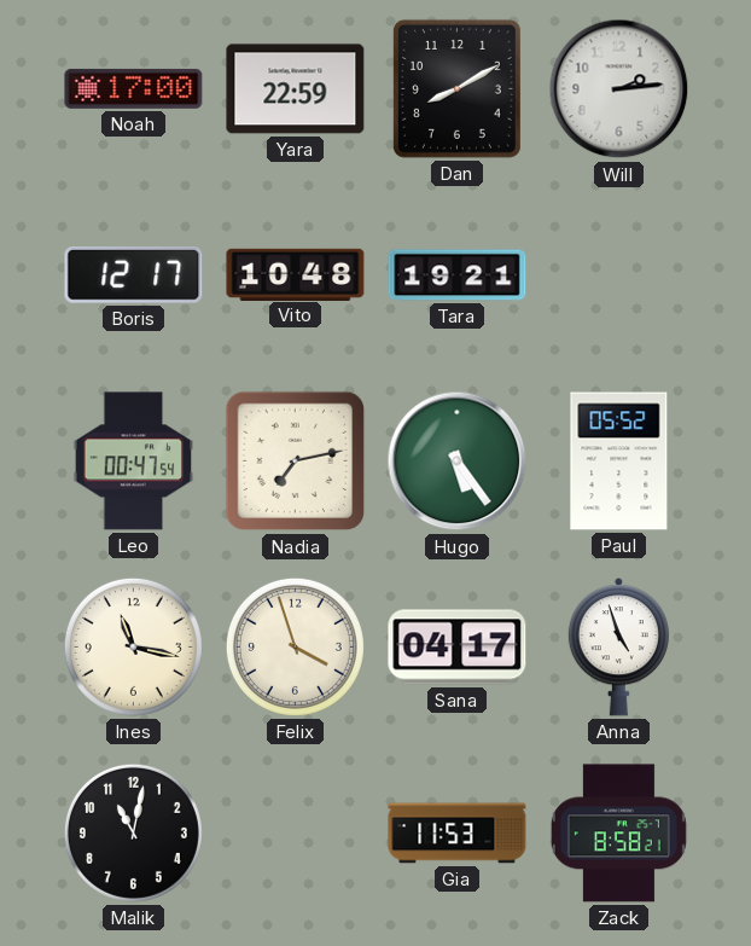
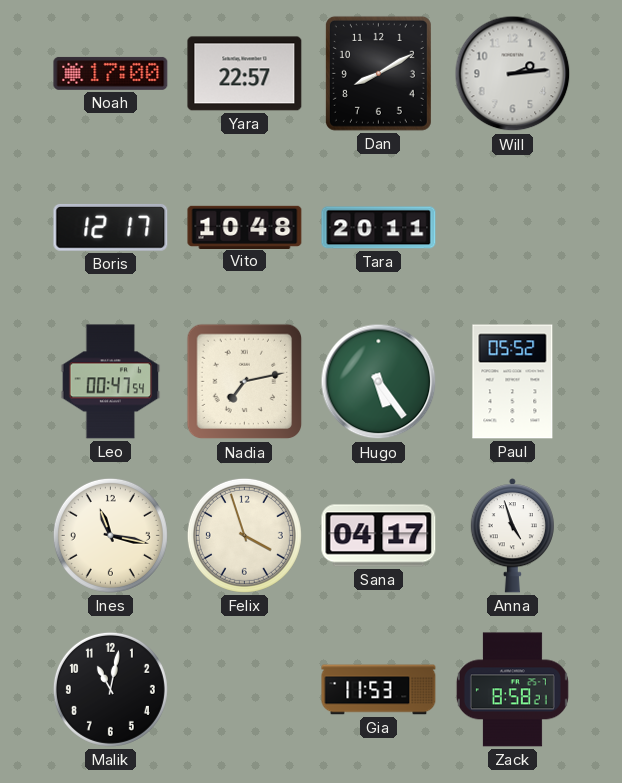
Yara: 22:59 -> 22:57 (245, 74)
Tara: 19:21 -> 20:11 (379, 228)
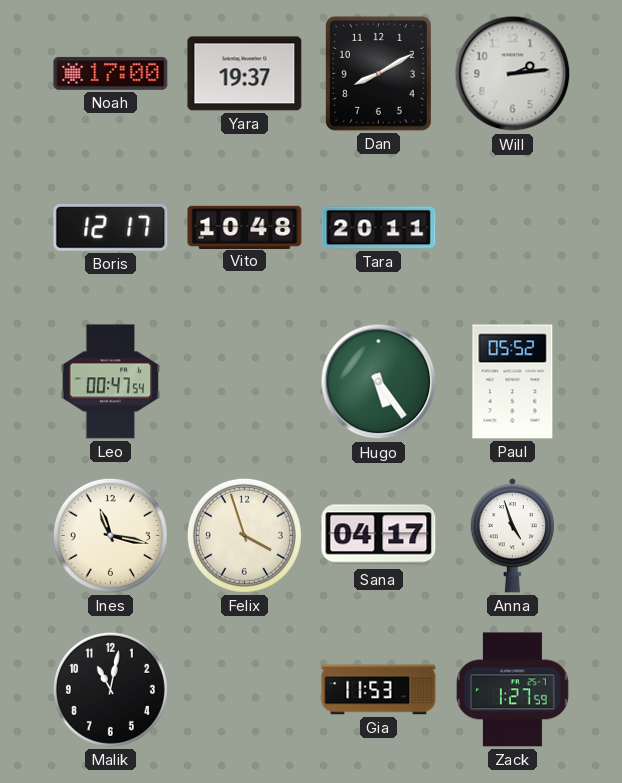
Yara: 22:57 -> 19:37 (245, 74)
Nadia: 7:13 -> none (245, 382)
Zack: 8:58 -> 1:27 (512, 690)
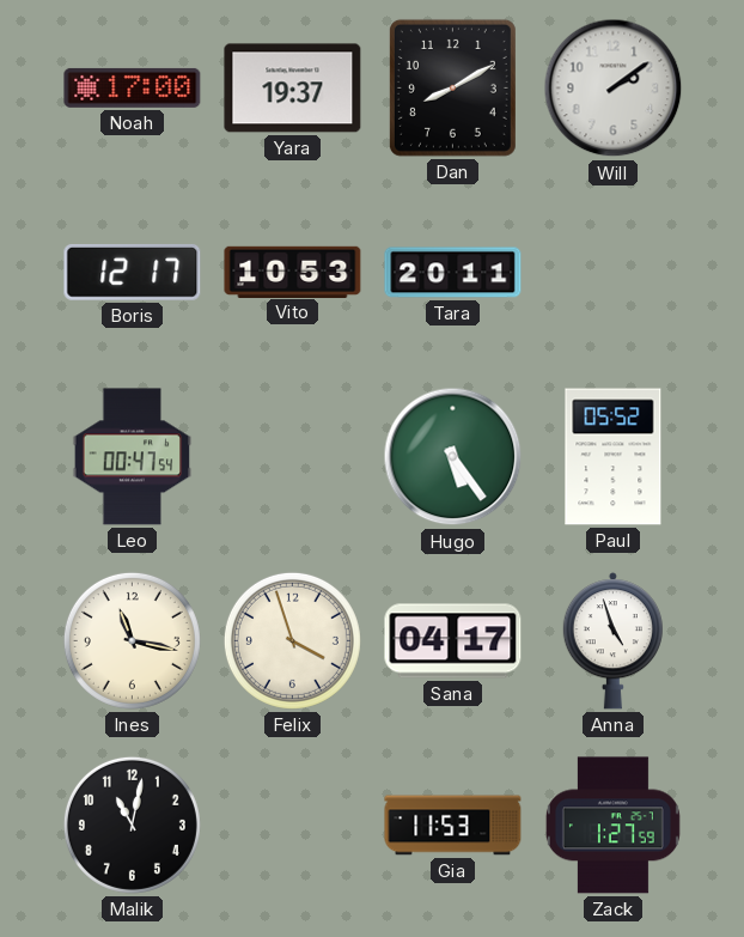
Will: 2:14 -> 2:09 (614, 89)
Vito: 10:48 -> 10:53 (293, 272)
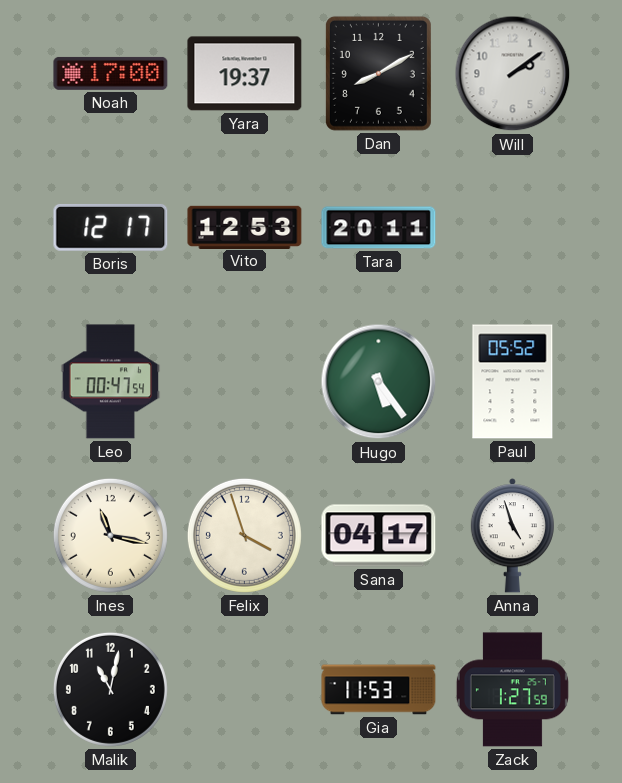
Vito: 10:53 -> 12:53 (245, 227)
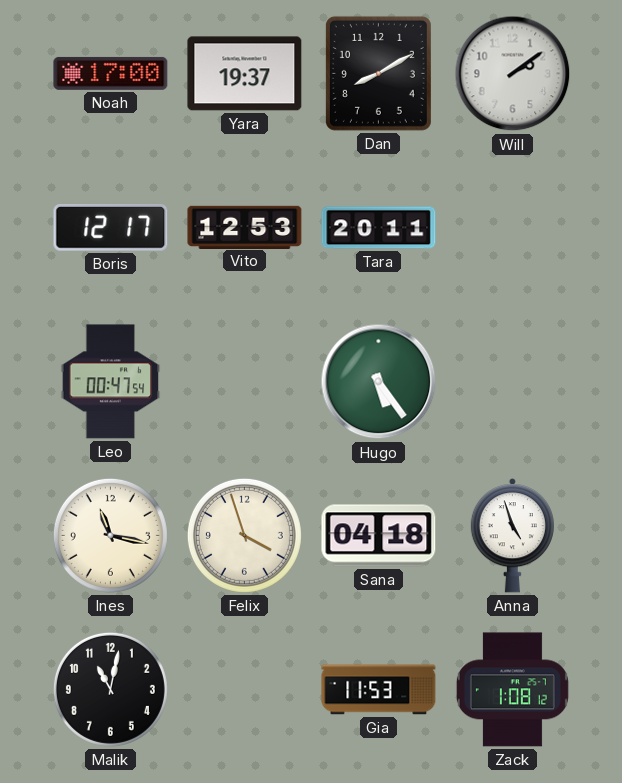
Paul: 05:52 -> none (513, 382)
Sana: 04:17 -> 04:18 (379, 536)
Zack: 1:27 -> 1:08 (512, 690)
